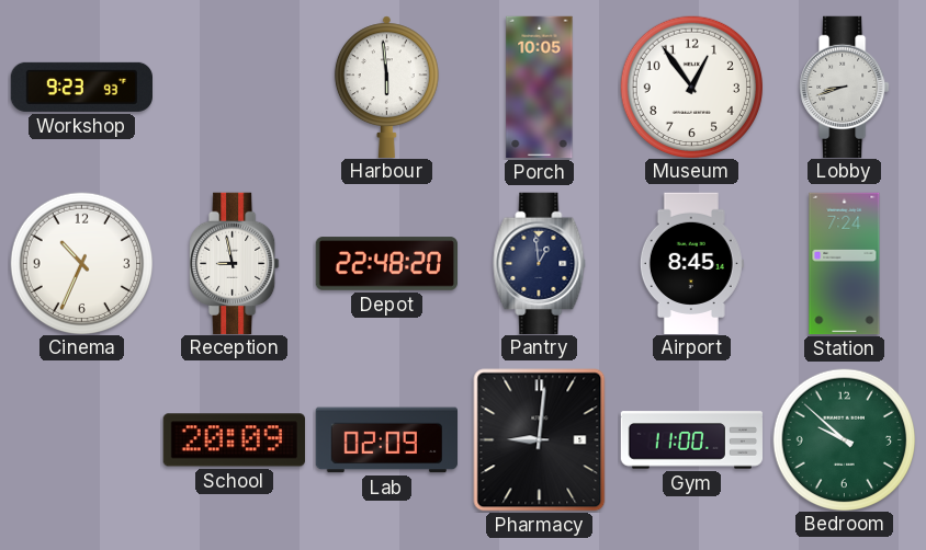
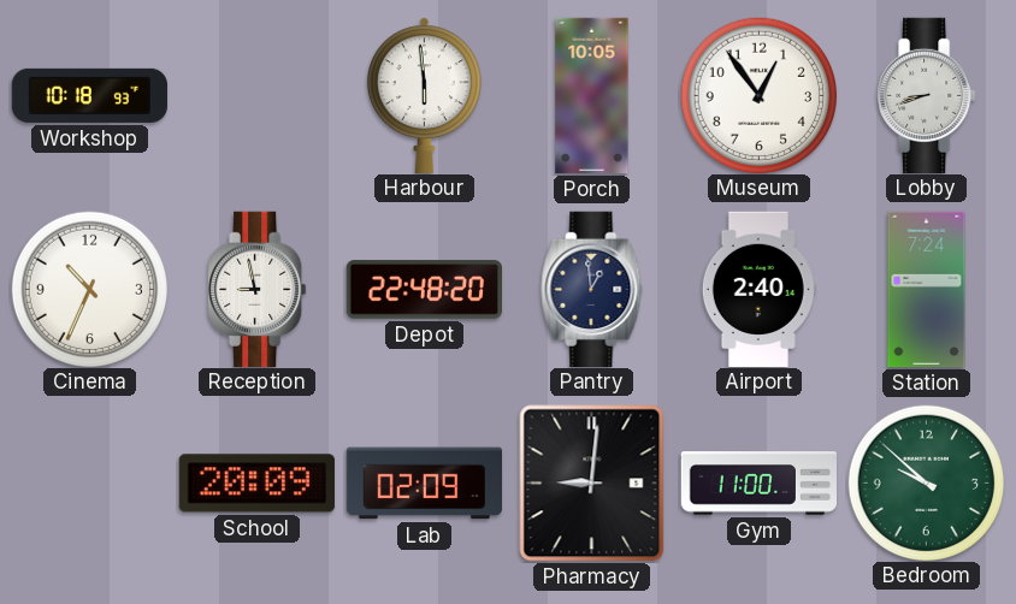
Workshop: 9:23 -> 10:18 (89, 95)
Airport: 8:45 -> 2:40 (758, 289)
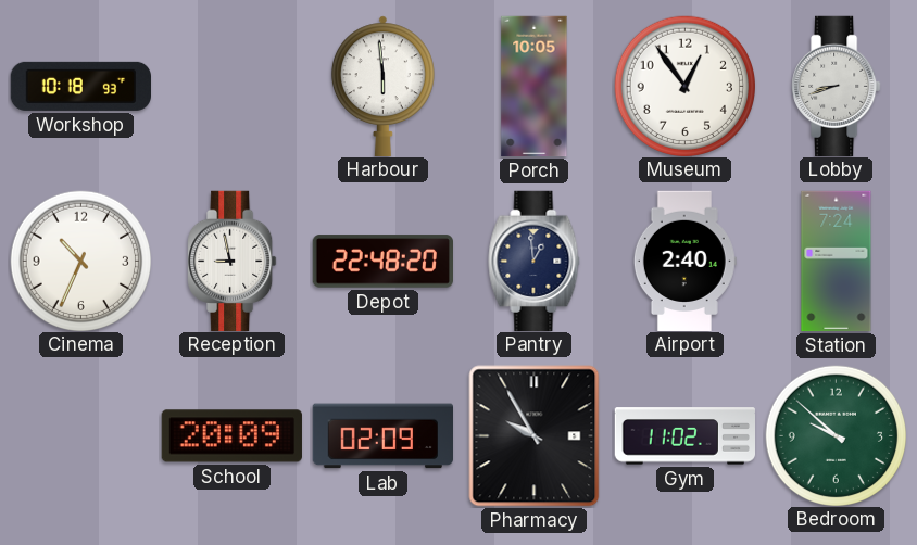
Pharmacy: 9:01 -> 9:55 (535, 436)
Gym: 11:00 -> 11:02 (684, 436)
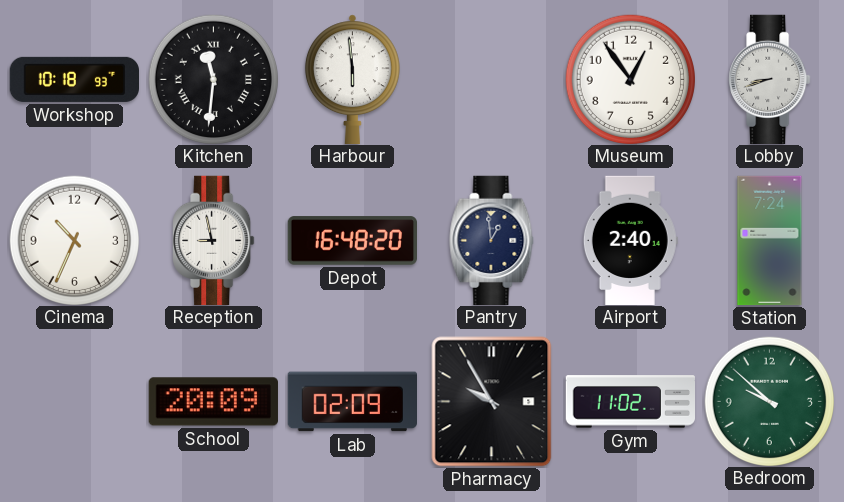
Kitchen: none -> 11:31 (213, 79)
Porch: 10:05 -> none (535, 87)
Depot: 22:48 -> 16:48 (352, 241)
